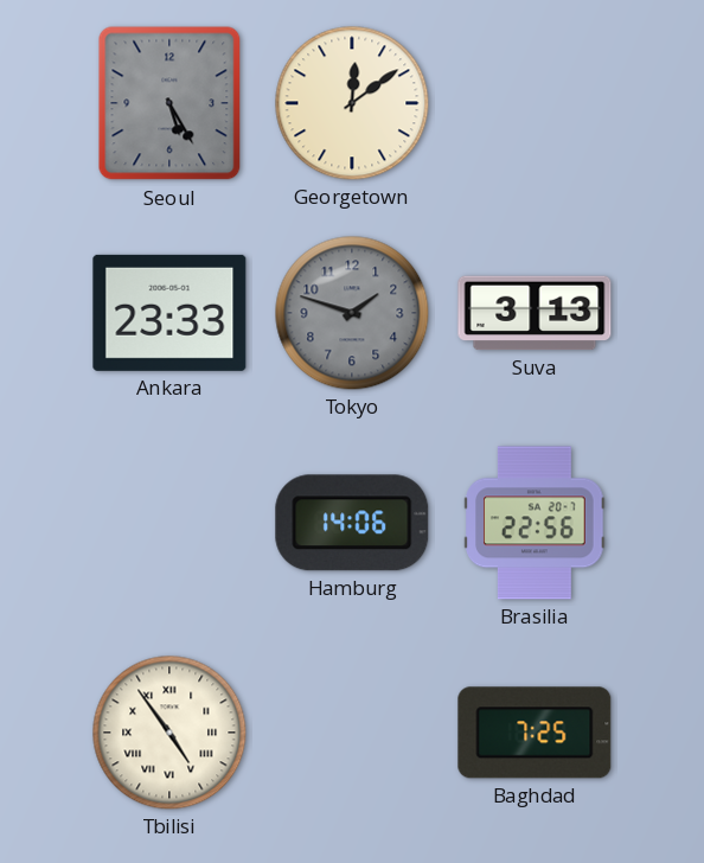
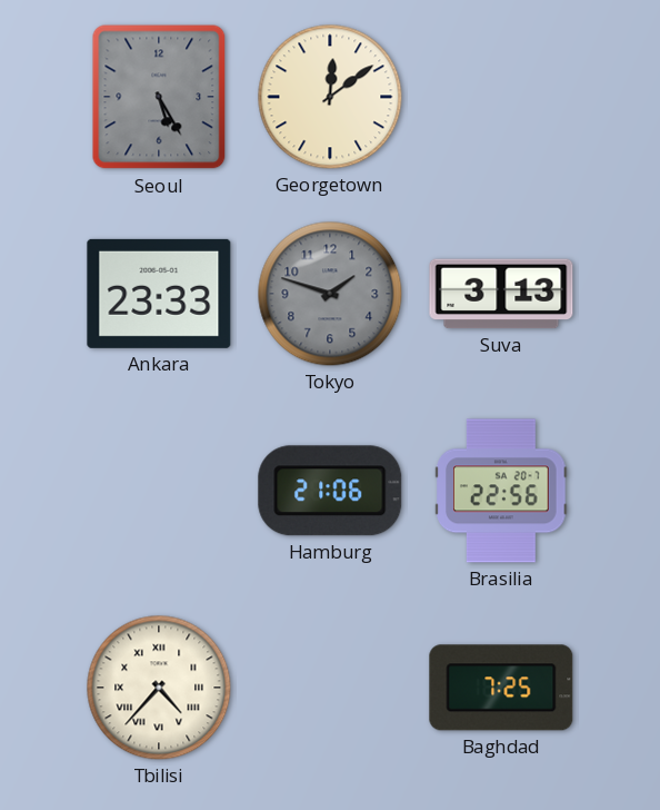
Hamburg: 14:06 -> 21:06 (330, 491)
Tbilisi: 4:54 -> 4:37 (159, 688)
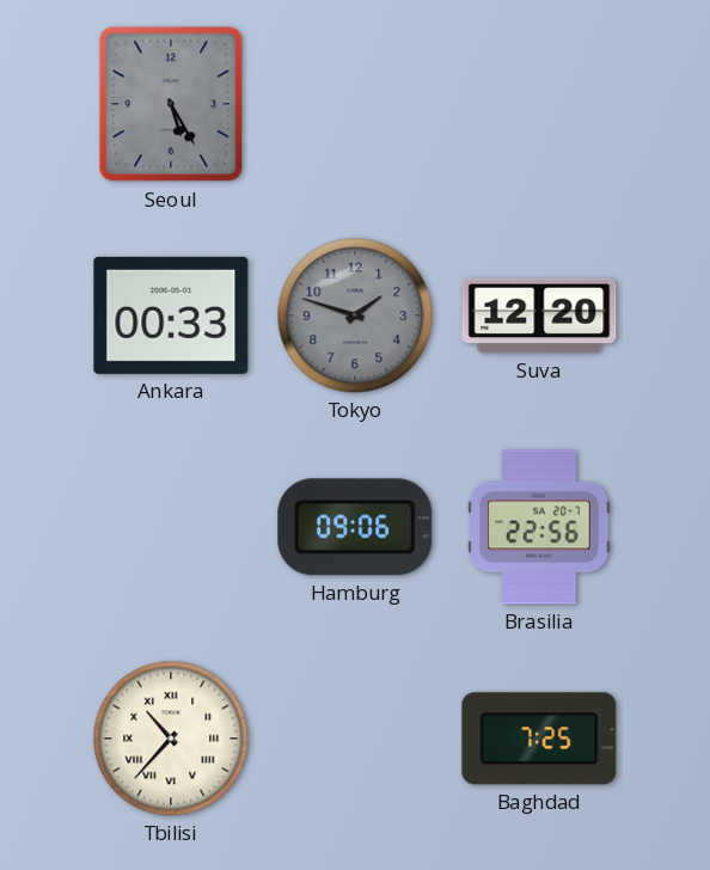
Georgetown: 12:09 -> none (330, 97)
Ankara: 23:33 -> 00:33 (171, 315)
Suva: 3:13 -> 12:20 (539, 315)
Hamburg: 21:06 -> 09:06 (355, 527)
Tbilisi: 4:37 -> 10:37 (171, 739)
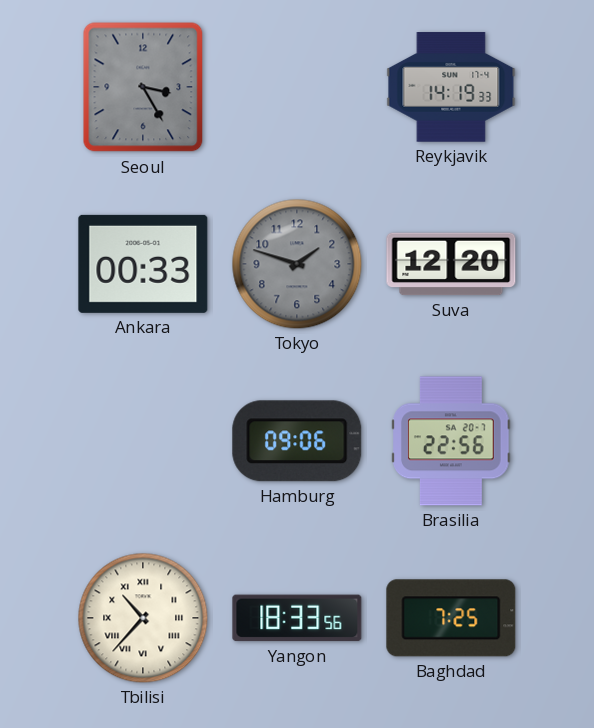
Seoul: 5:25 -> 3:25 (143, 87)
Reykjavik: none -> 14:19 (451, 87)
Yangon: none -> 18:33 (297, 618)
